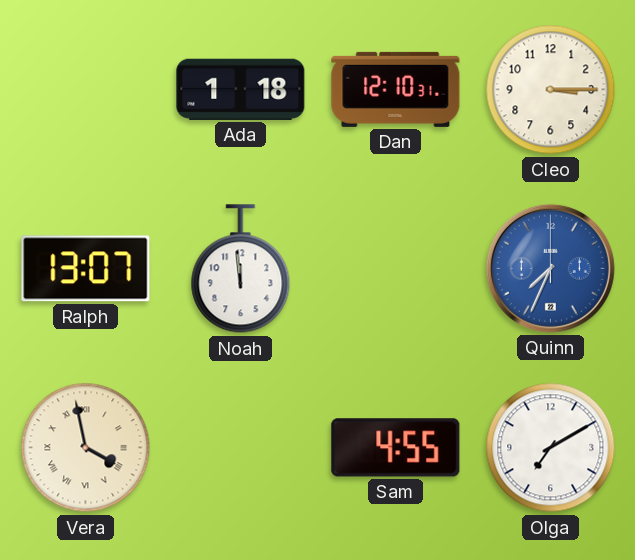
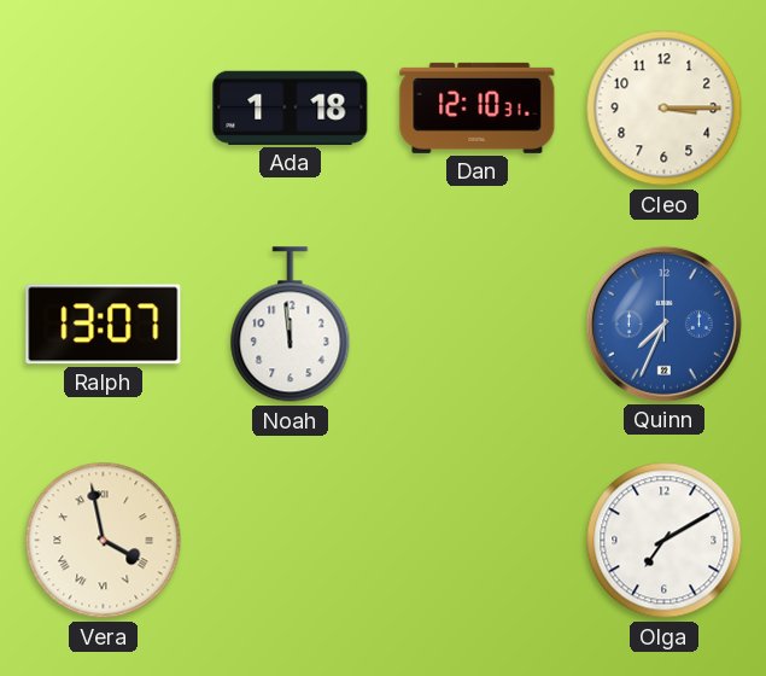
Sam: 4:55 -> none (396, 448)
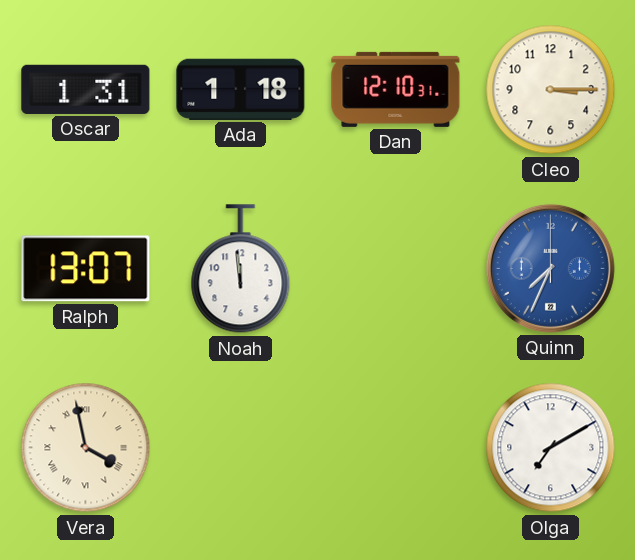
Oscar: none -> 1:31 (86, 89)
